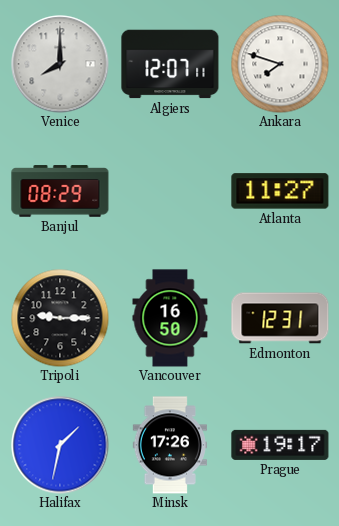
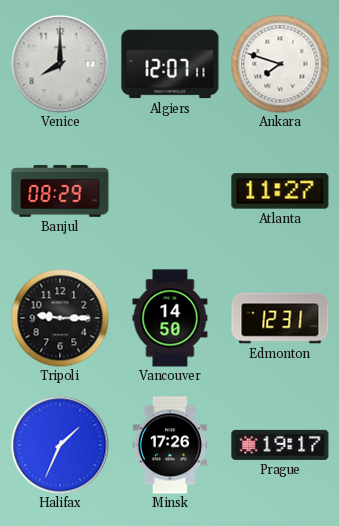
Vancouver: 16:50 -> 14:50 (170, 318)
Halifax: 1:32 -> 1:34 (60, 445)
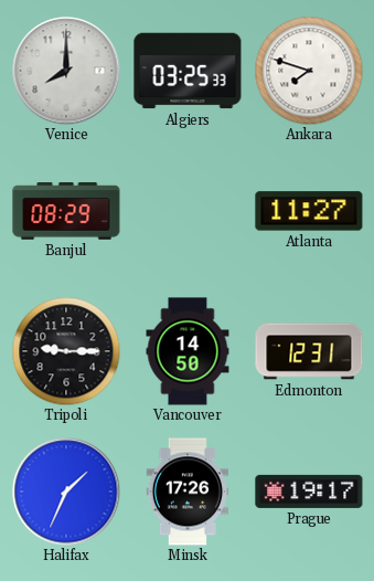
Algiers: 12:07 -> 03:25 (188, 71)
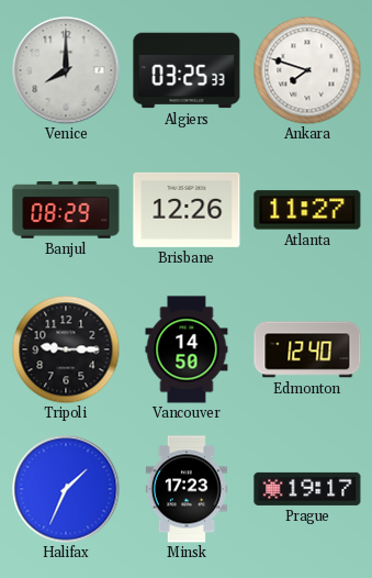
Brisbane: none -> 12:26 (187, 210)
Edmonton: 12:31 -> 12:40 (307, 349)
Minsk: 17:26 -> 17:23 (185, 489)
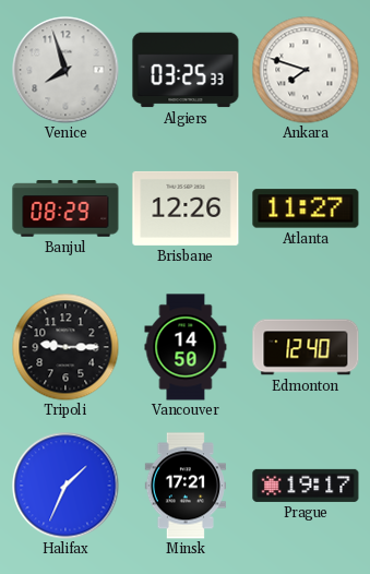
Venice: 8:00 -> 7:57 (65, 70)
Minsk: 17:23 -> 17:21 (184, 486)
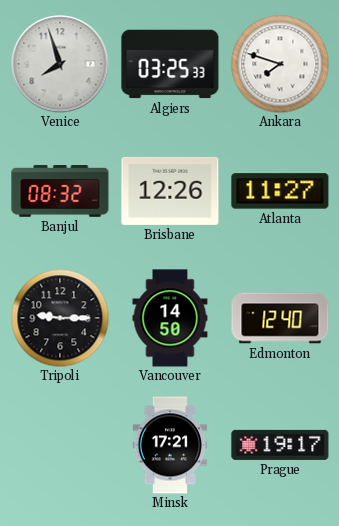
Banjul: 08:29 -> 08:32 (60, 191)
Halifax: 1:34 -> none (65, 486)
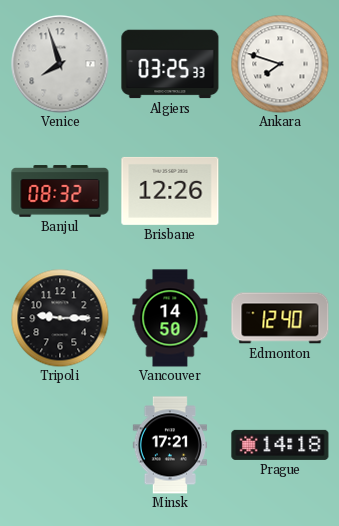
Atlanta: 11:27 -> none (280, 191)
Prague: 19:17 -> 14:18 (280, 445)
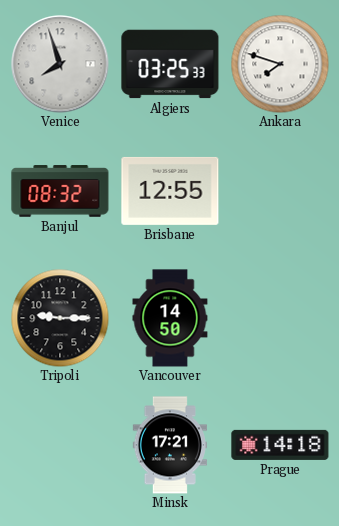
Brisbane: 12:26 -> 12:55 (170, 191)
Edmonton: 12:40 -> none (280, 318)
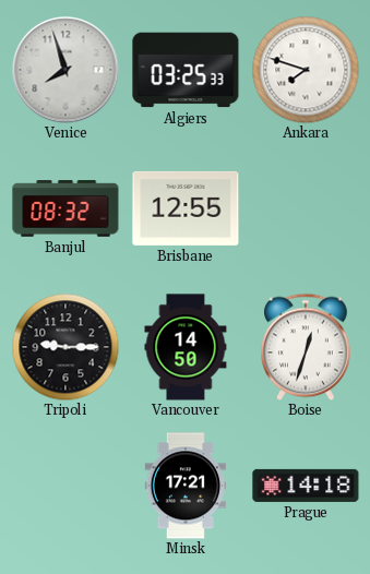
Boise: none -> 12:33 (307, 347)
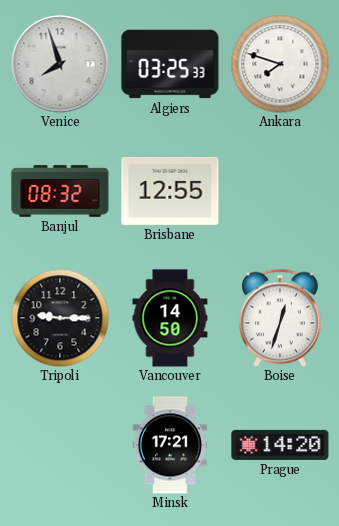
Prague: 14:18 -> 14:20 (280, 445)
